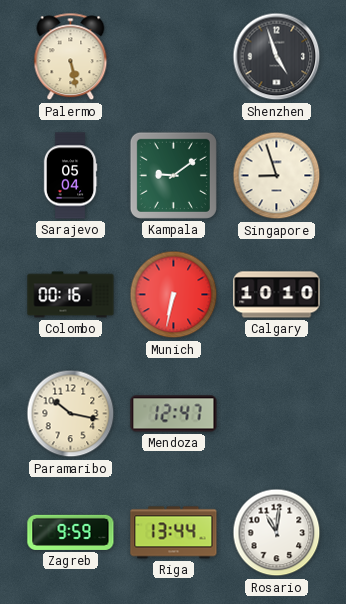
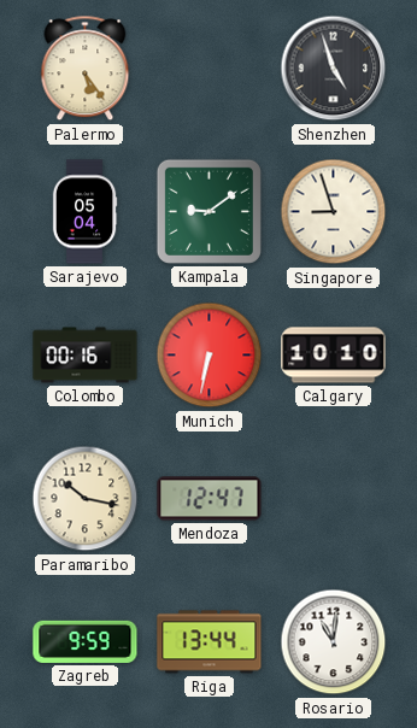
Palermo: 5:28 -> 5:24 (86, 69)
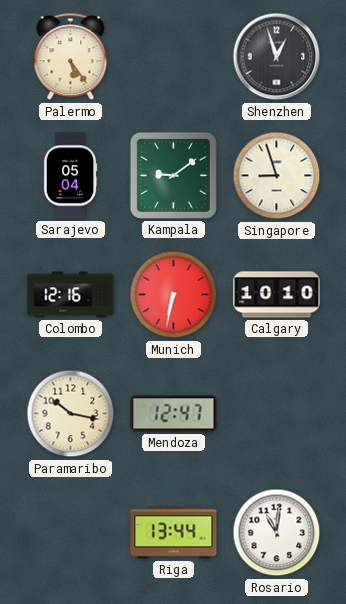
Shenzhen: 4:57 -> 12:57 (277, 57)
Colombo: 00:16 -> 12:16 (71, 295)
Zagreb: 9:59 -> none (86, 641)
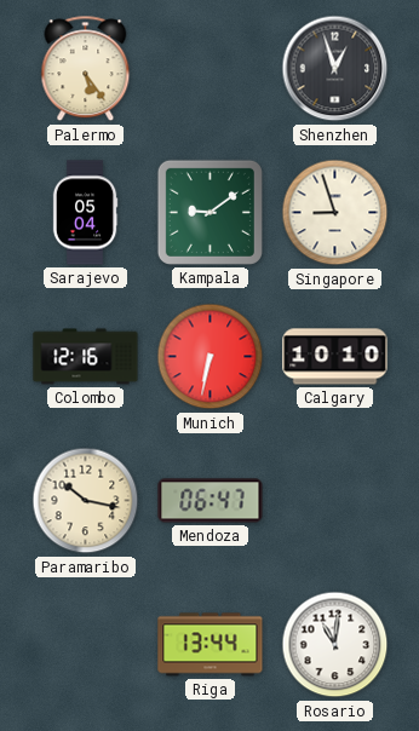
Mendoza: 12:47 -> 06:47 (211, 501)
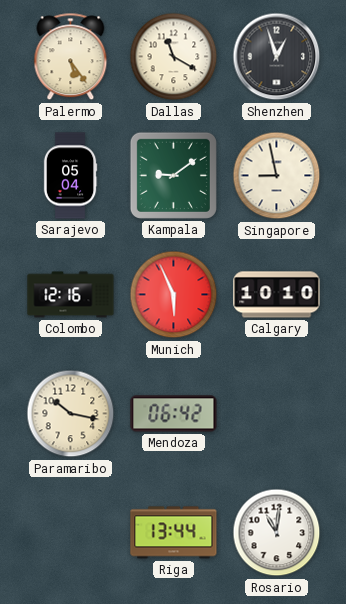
Dallas: none -> 11:20 (174, 57)
Singapore: 8:57 -> 8:58 (277, 176)
Munich: 6:32 -> 5:56 (174, 295)
Mendoza: 06:47 -> 06:42 (174, 414)
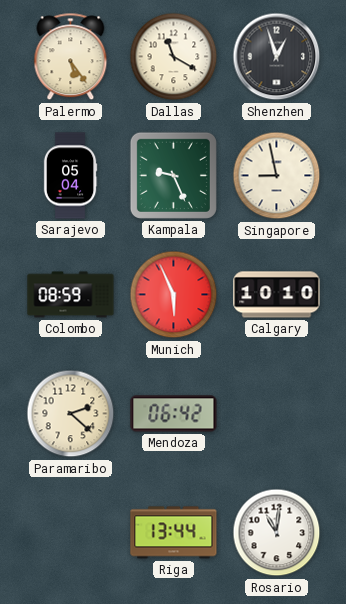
Kampala: 9:09 -> 9:26 (173, 175)
Colombo: 12:16 -> 08:59 (71, 295)
Paramaribo: 10:17 -> 2:22 (71, 414)
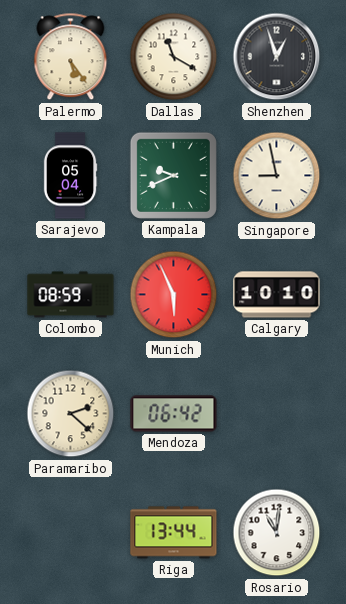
Kampala: 9:26 -> 9:41 (173, 175)
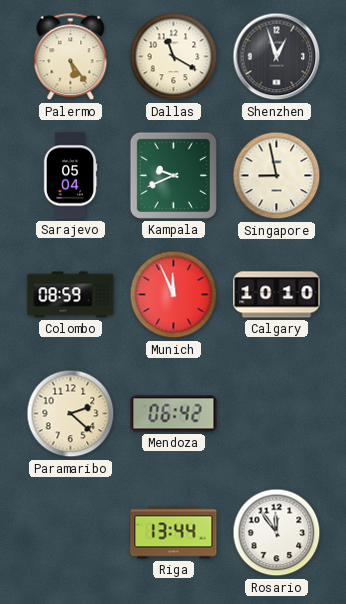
Munich: 5:56 -> 11:56 (174, 295)
Rosario: 11:01 -> 11:54 (277, 533)
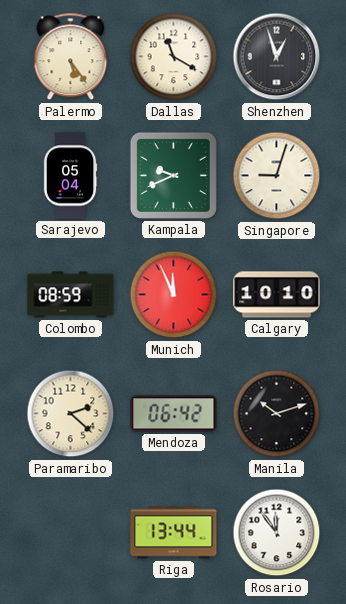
Singapore: 8:58 -> 9:03 (277, 176)
Manila: none -> 10:12 (277, 414)
